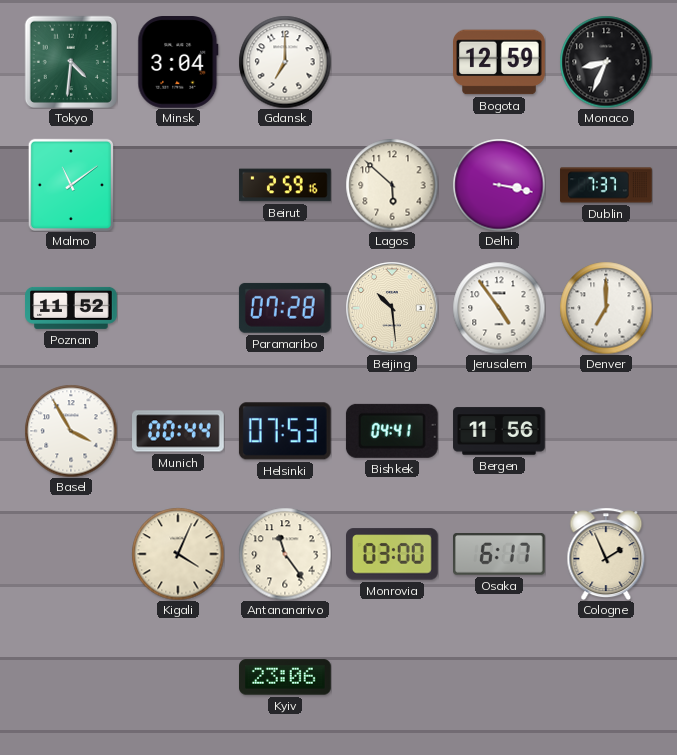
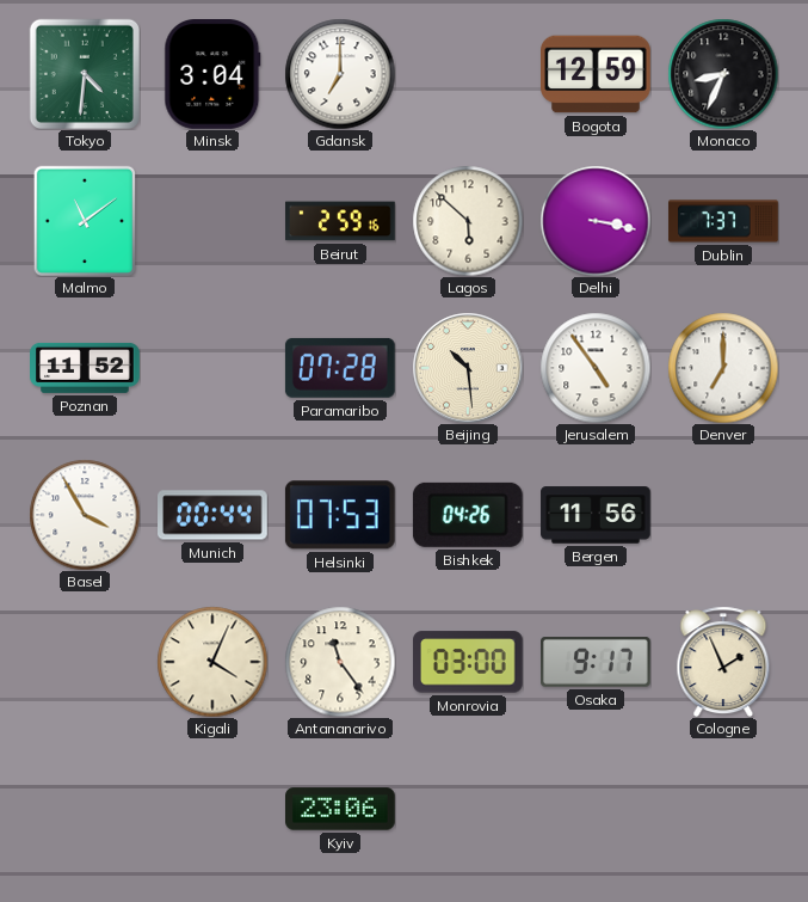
Bishkek: 04:41 -> 04:26 (468, 515)
Osaka: 6:17 -> 9:17 (597, 663)
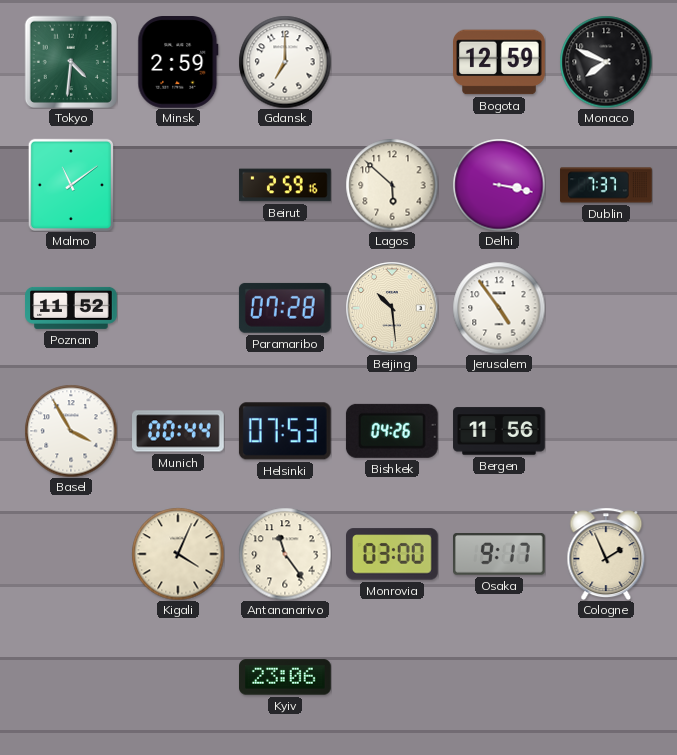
Minsk: 3:04 -> 2:59 (178, 63)
Monaco: 8:34 -> 7:49 (606, 62)
Denver: 7:00 -> none (723, 368)
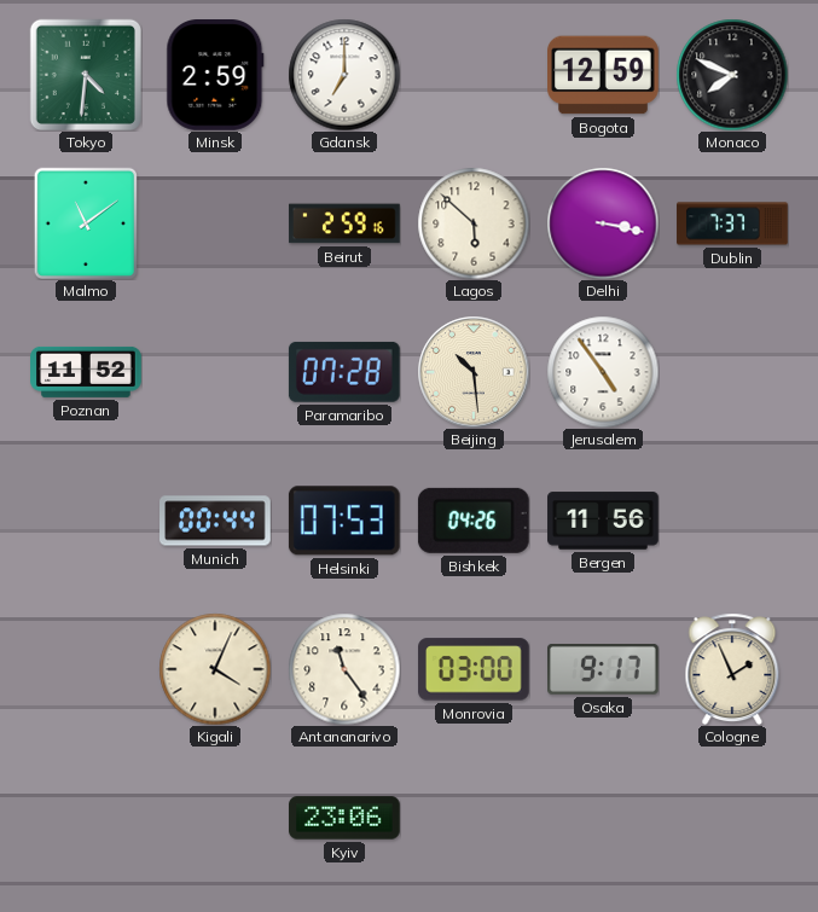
Basel: 3:55 -> none (71, 431)
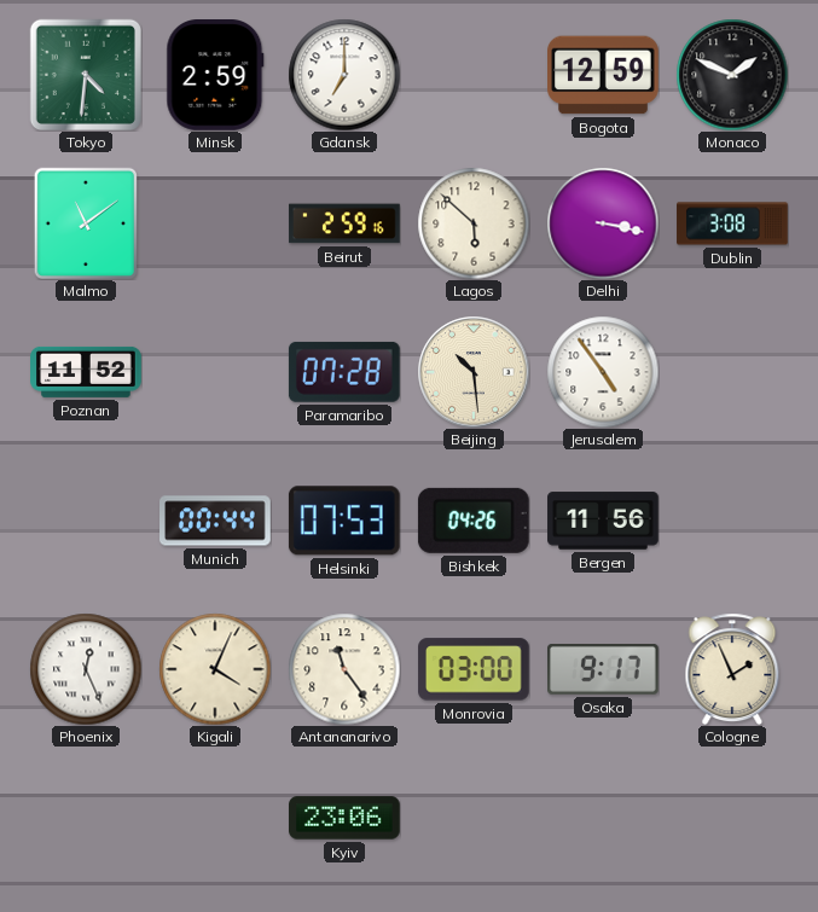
Monaco: 7:49 -> 1:49 (732, 75)
Dublin: 7:37 -> 3:08 (732, 223)
Phoenix: none -> 12:26 (86, 669)
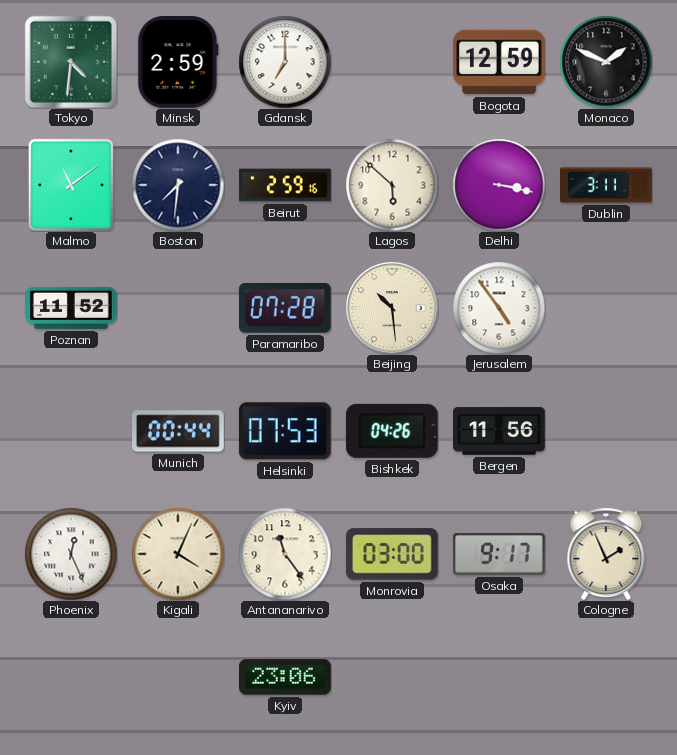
Boston: none -> 7:31 (178, 185)
Dublin: 3:08 -> 3:11 (606, 185)
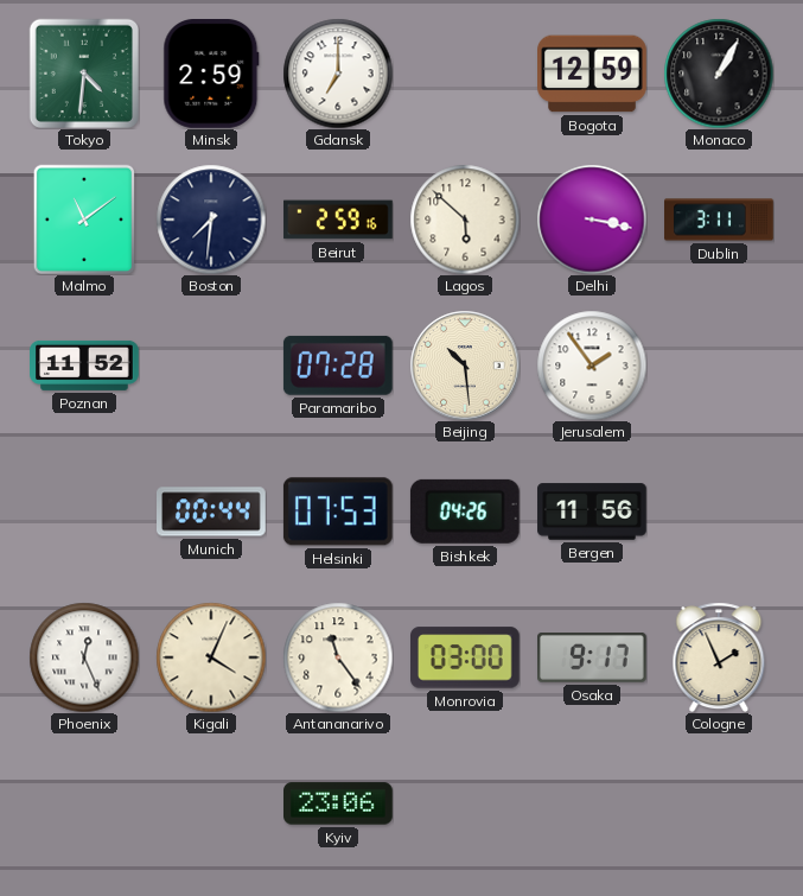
Monaco: 1:49 -> 1:05 (719, 74)
Jerusalem: 4:54 -> 1:54 (592, 366)
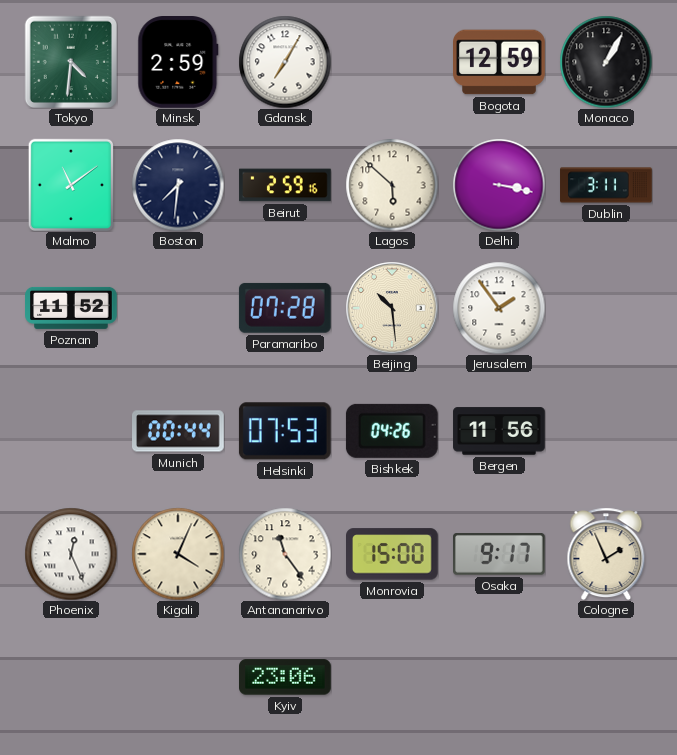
Gdansk: 7:00 -> 7:05 (285, 62)
Monrovia: 03:00 -> 15:00 (393, 554)
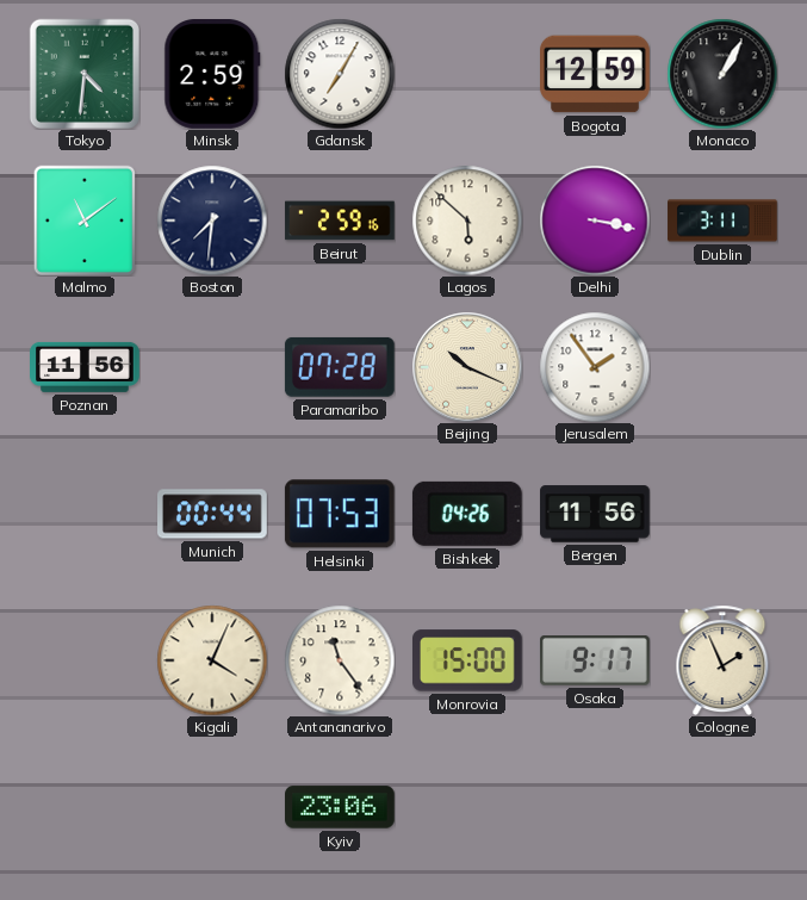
Poznan: 11:52 -> 11:56 (85, 367)
Beijing: 10:29 -> 10:19 (467, 367)
Phoenix: 12:26 -> none (71, 554)
